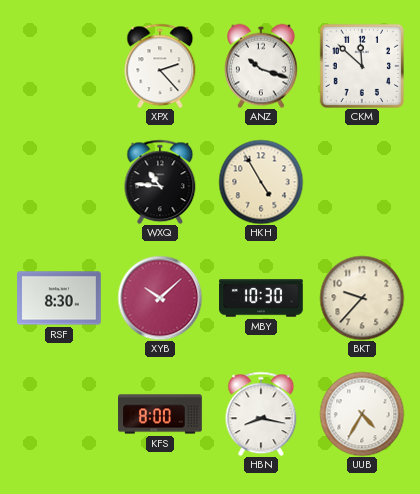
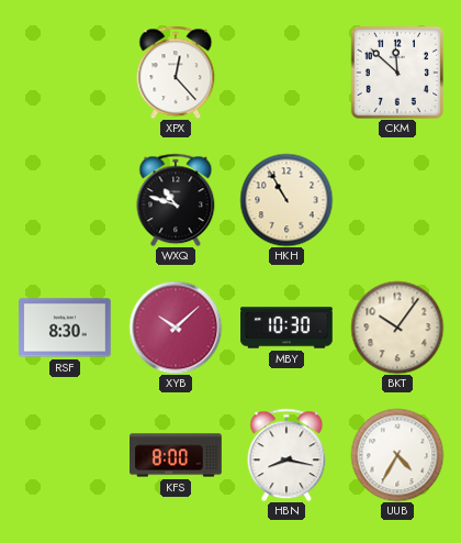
XPX: 2:23 -> 12:23 (176, 73)
ANZ: 10:18 -> none (262, 66)
WXQ: 10:46 -> 10:48 (176, 200)
HKH: 4:55 -> 10:55 (286, 200)
BKT: 9:37 -> 10:06 (397, 328)
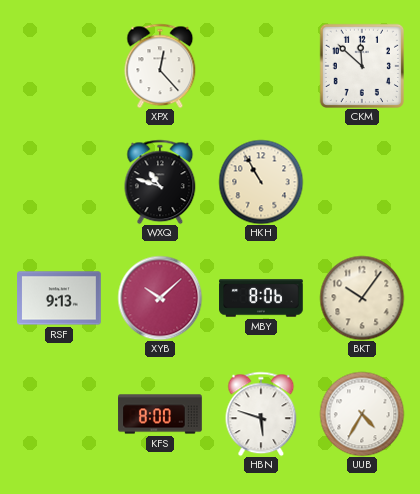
RSF: 8:30 -> 9:13 (59, 298)
MBY: 10:30 -> 8:06 (261, 298)
HBN: 8:17 -> 5:48 (261, 414)
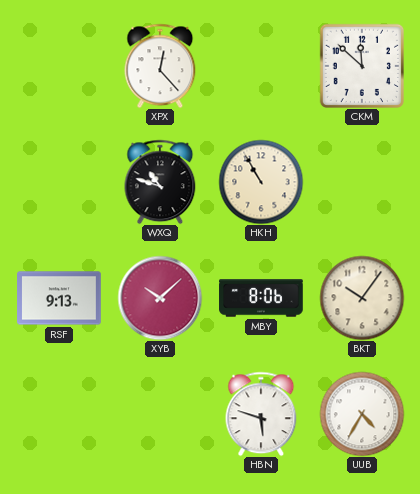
KFS: 8:00 -> none (160, 414)
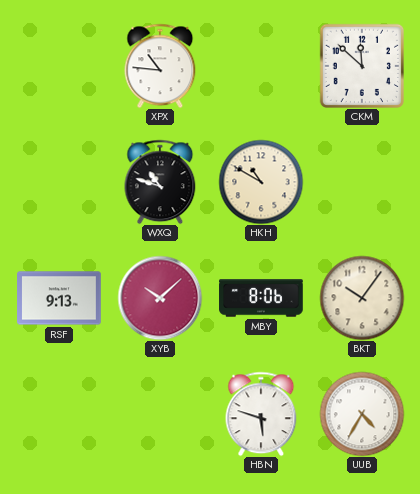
XPX: 12:23 -> 10:46 (160, 66)
HKH: 10:55 -> 10:50 (261, 182)
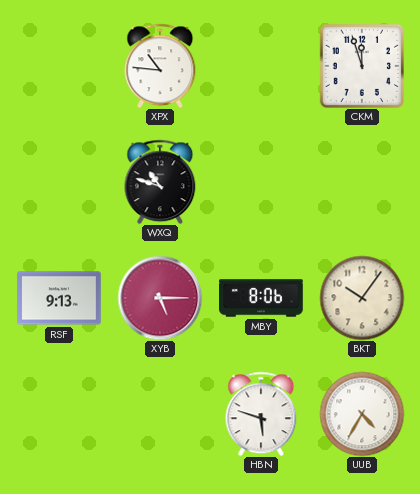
CKM: 11:52 -> 11:57 (361, 65)
HKH: 10:50 -> none (261, 182)
XYB: 10:08 -> 5:15 (160, 298)
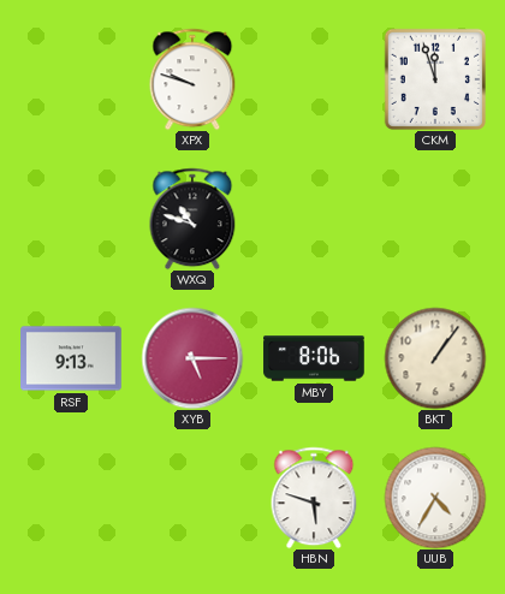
XPX: 10:46 -> 9:48 (192, 79)
BKT: 10:06 -> 1:06 (435, 358)
